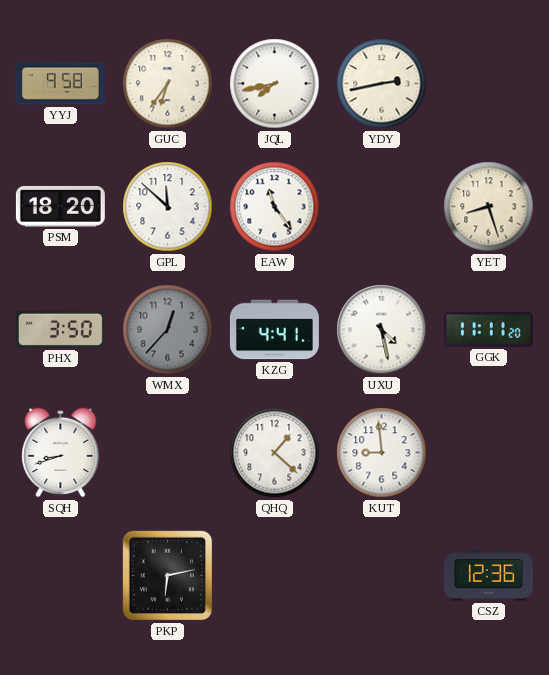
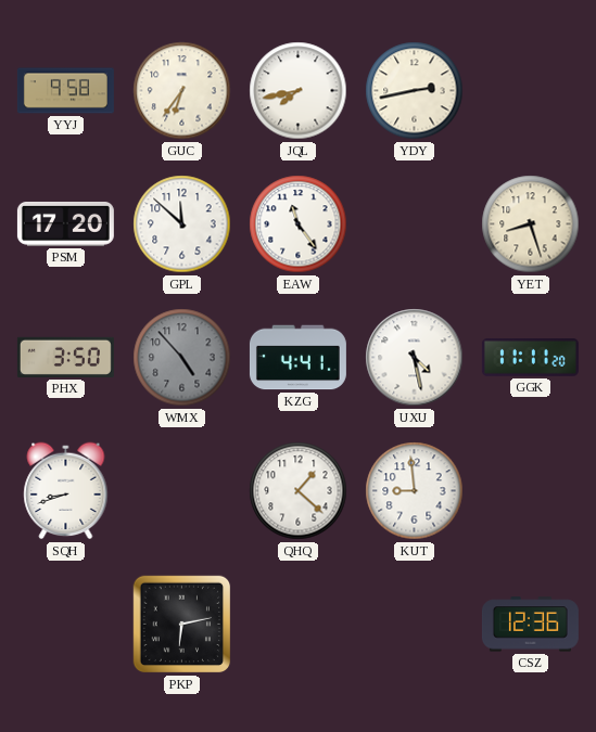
PSM: 18:20 -> 17:20 (65, 223)
WMX: 12:37 -> 4:53 (182, 358)
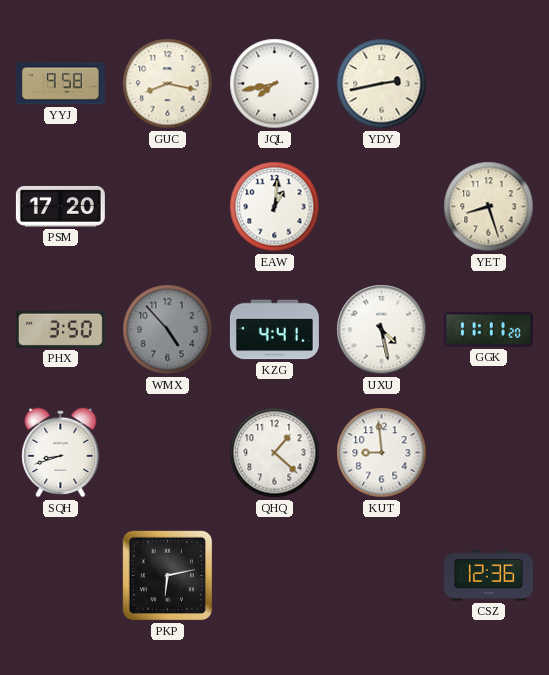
GUC: 6:36 -> 8:17 (168, 84)
GPL: 11:52 -> none (182, 224)
EAW: 11:24 -> 1:01 (275, 207)
